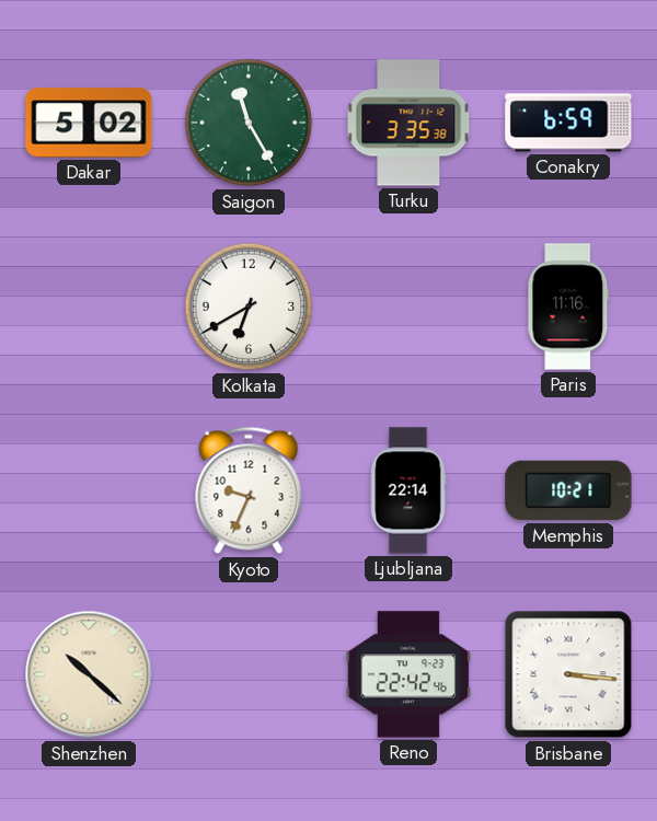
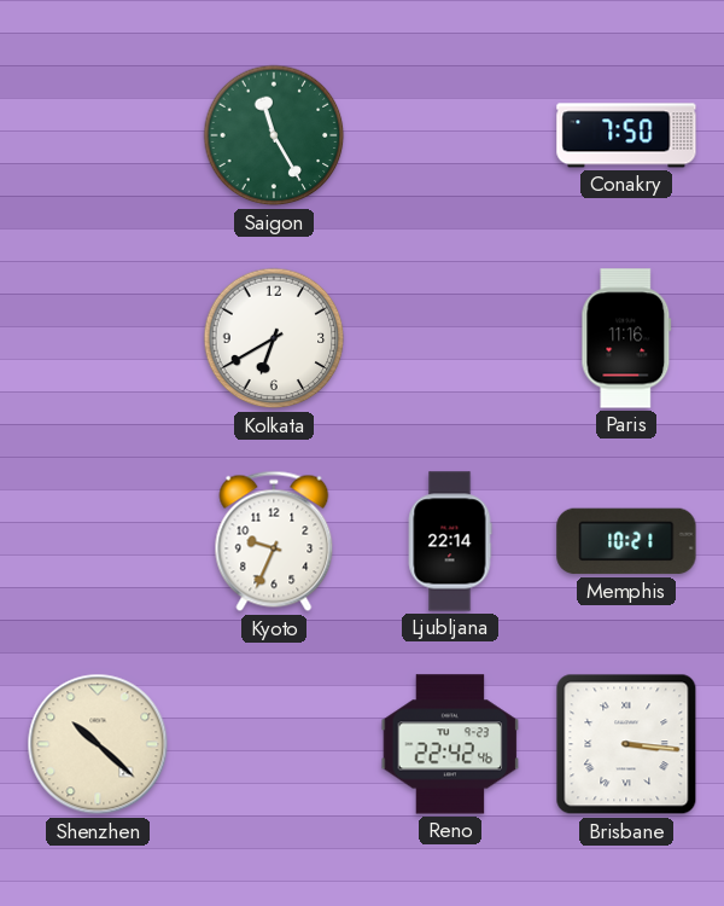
Dakar: 5:02 -> none (89, 123)
Turku: 3:35 -> none (408, 123)
Conakry: 6:59 -> 7:50 (626, 135)
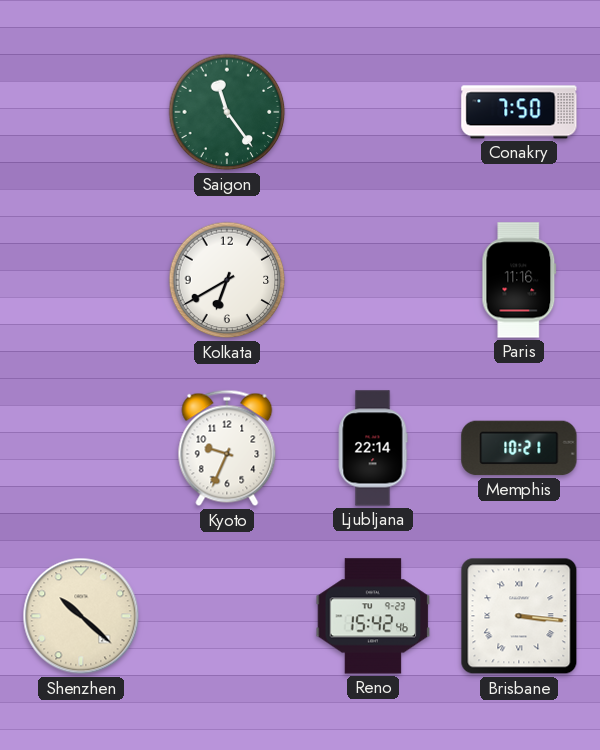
Saigon: 11:25 -> 11:24 (227, 112)
Reno: 22:42 -> 15:42 (373, 616)
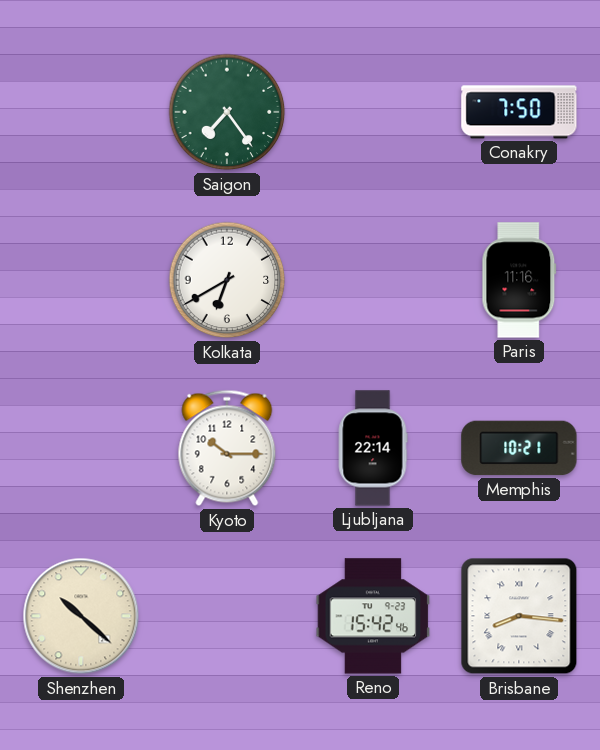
Saigon: 11:24 -> 7:24 (227, 112)
Kyoto: 9:34 -> 10:15 (227, 448)
Brisbane: 3:16 -> 8:16 (519, 616)
